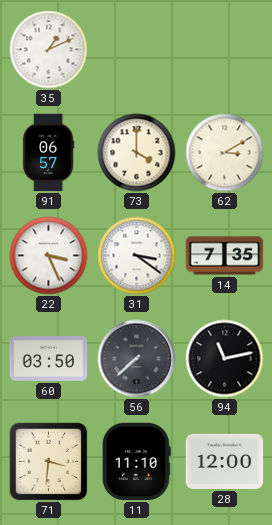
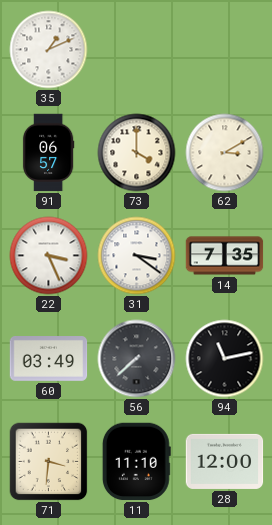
60: 03:50 -> 03:49 (49, 359)
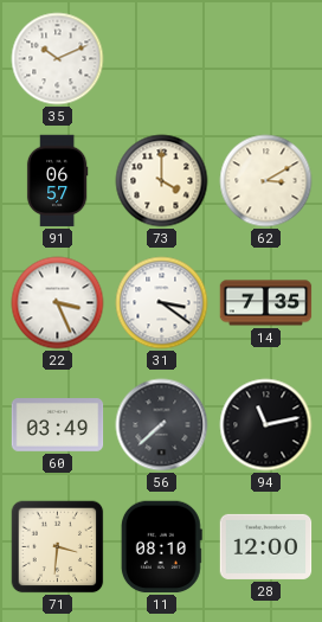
35: 1:11 -> 10:11 (58, 59)
11: 11:10 -> 08:10 (161, 547)
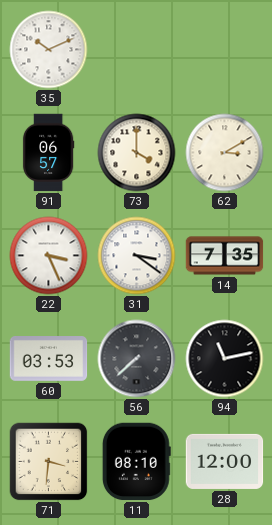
60: 03:49 -> 03:53 (49, 359)
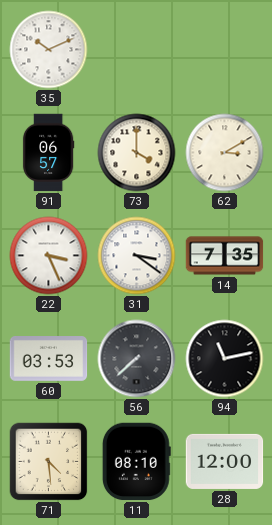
71: 3:31 -> 4:29 (49, 462)
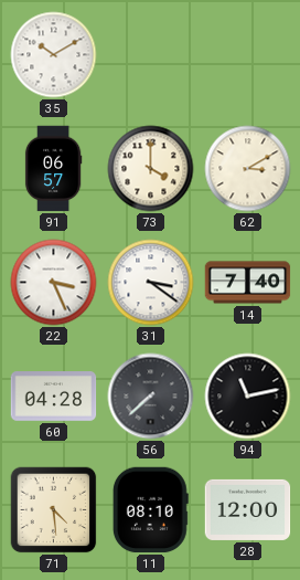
35: 10:11 -> 10:10 (54, 55)
14: 7:35 -> 7:40 (248, 283)
60: 03:53 -> 04:28 (54, 397)
